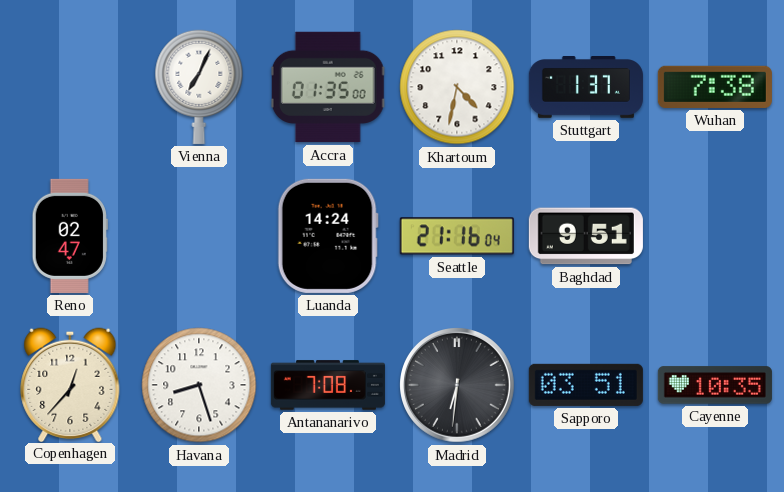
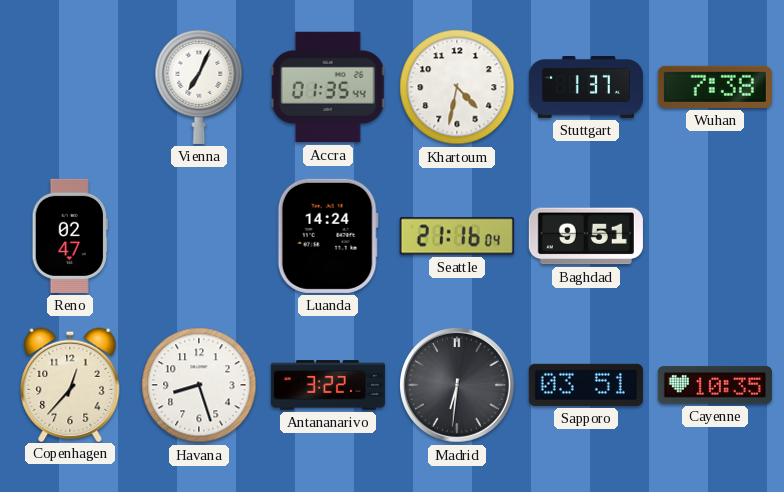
Accra: 01:35:00 -> 01:35:44 (328, 87)
Antananarivo: 7:08 -> 3:22 (328, 385)
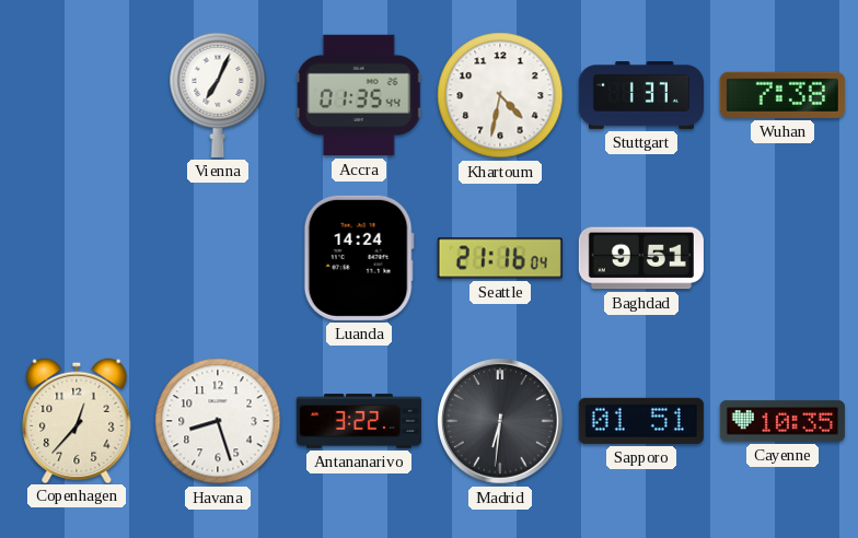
Reno: 02:47 -> none (70, 236)
Sapporo: 03:51 -> 01:51 (641, 421)
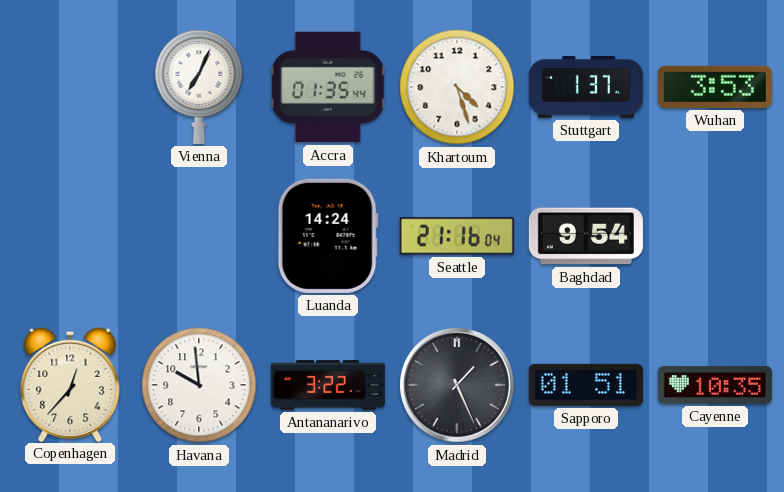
Khartoum: 4:32 -> 4:27 (457, 87)
Wuhan: 7:38 -> 3:53 (715, 87)
Baghdad: 9:51 -> 9:54 (586, 236)
Havana: 8:27 -> 9:59 (199, 385)
Madrid: 6:31 -> 1:26 (458, 386)
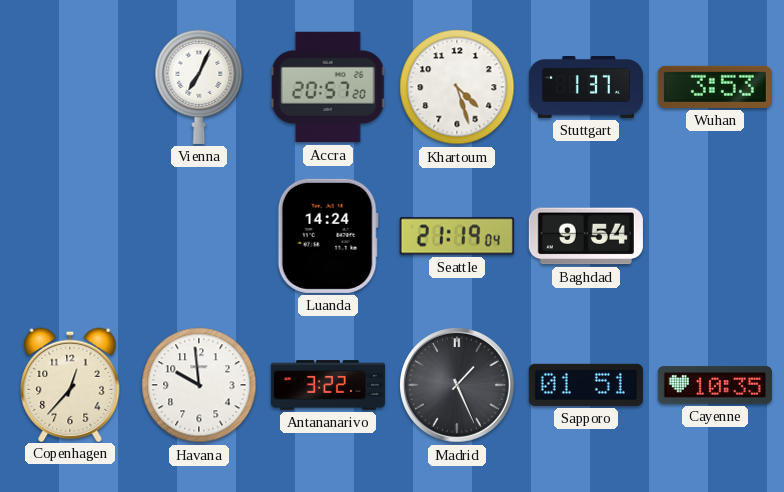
Accra: 01:35 -> 20:57 (328, 87)
Seattle: 21:16 -> 21:19 (457, 236)
